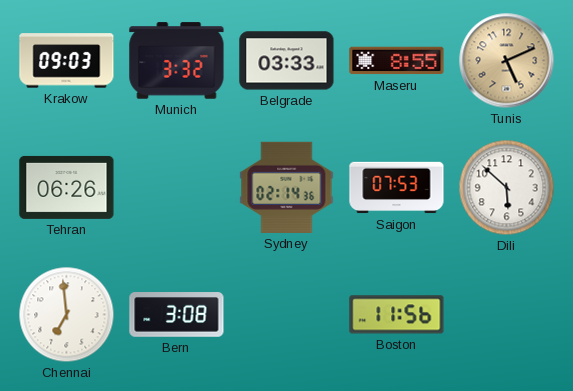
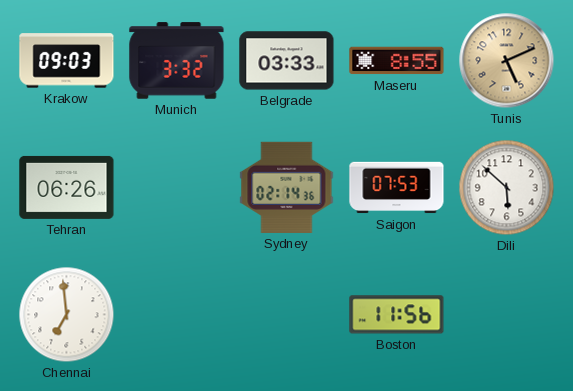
Bern: 3:08 -> none (177, 315)
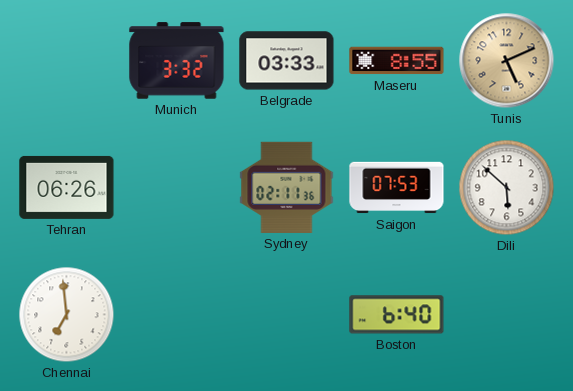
Krakow: 09:03 -> none (67, 61)
Sydney: 02:14 -> 02:11 (287, 187)
Boston: 11:56 -> 6:40 (397, 315)
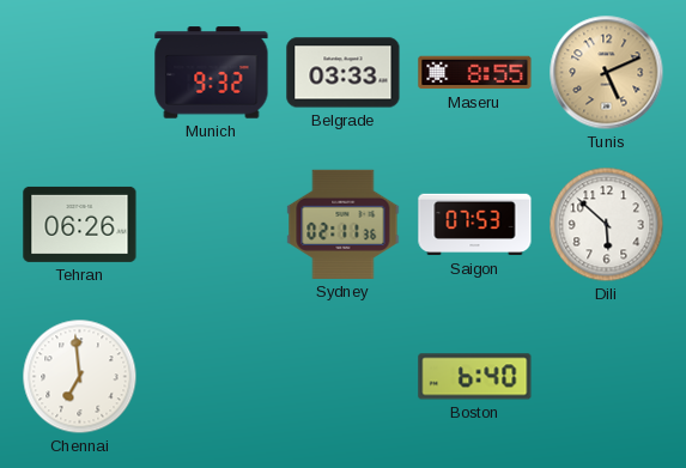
Munich: 3:32 -> 9:32 (212, 73)
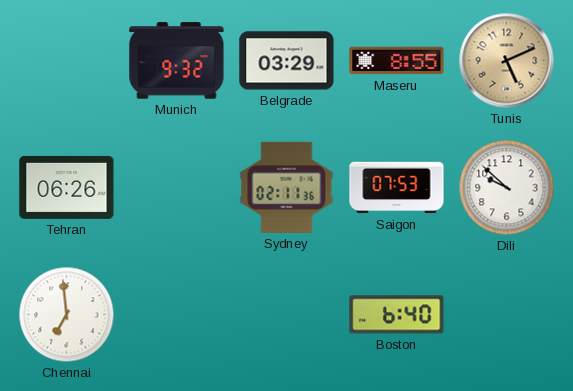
Belgrade: 03:33 -> 03:29 (287, 61)
Dili: 5:52 -> 9:52 (507, 188)
